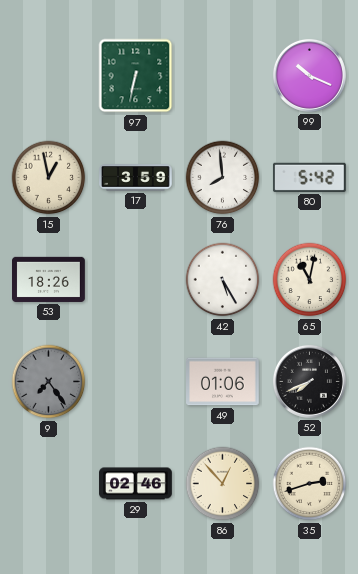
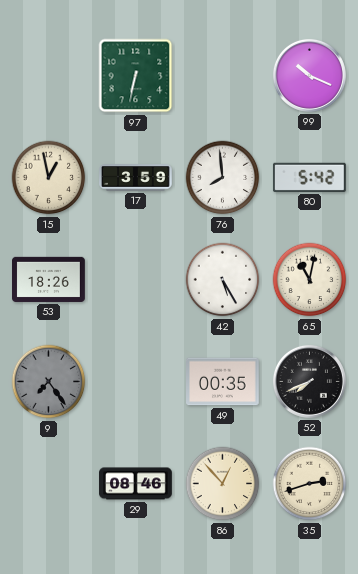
49: 01:06 -> 00:35 (223, 382)
29: 02:46 -> 08:46 (136, 484)
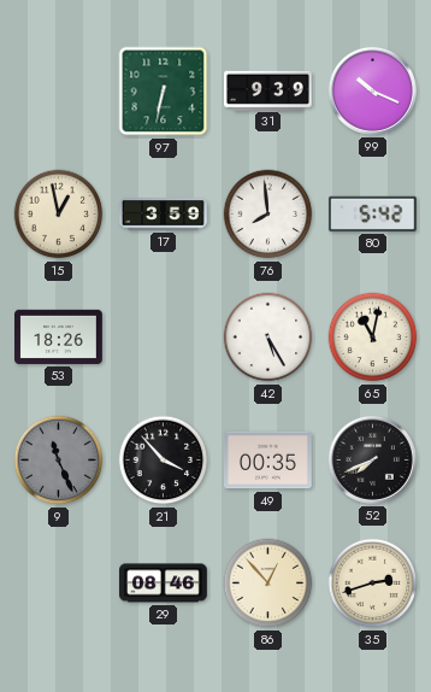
31: none -> 9:39 (268, 90)
9: 7:24 -> 11:26 (59, 461)
21: none -> 3:53 (164, 461)
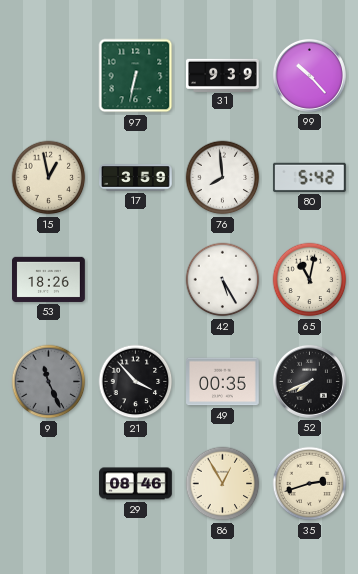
99: 10:19 -> 10:23 (309, 75)
86: 12:53 -> 12:55 (223, 484)
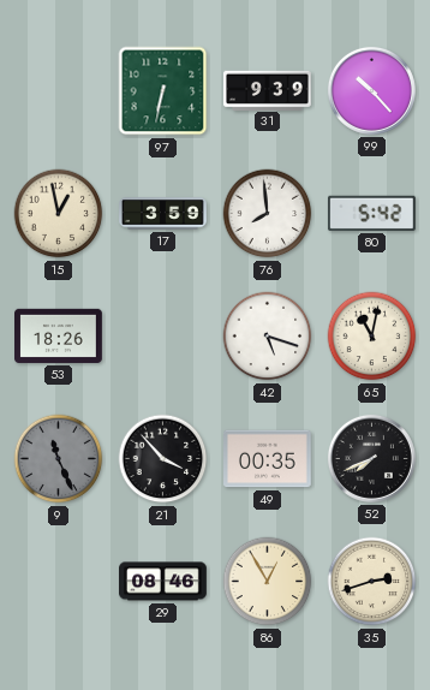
42: 5:25 -> 5:18 (268, 337)
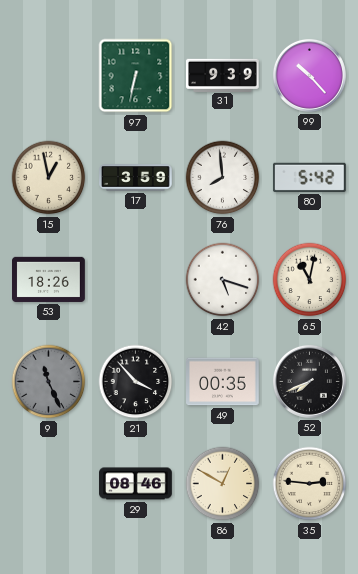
86: 12:55 -> 12:50 (223, 484)
35: 2:42 -> 2:46 (310, 484)
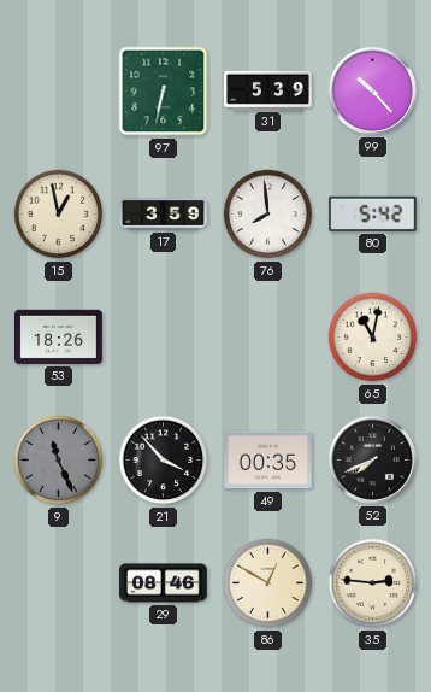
31: 9:39 -> 5:39 (268, 90)
42: 5:18 -> none (223, 280)
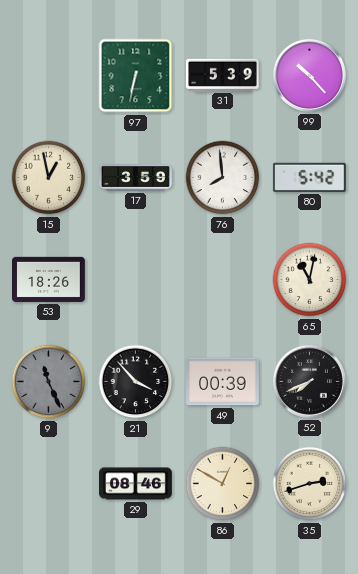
49: 00:35 -> 00:39 (223, 382)
35: 2:46 -> 2:42 (310, 484)
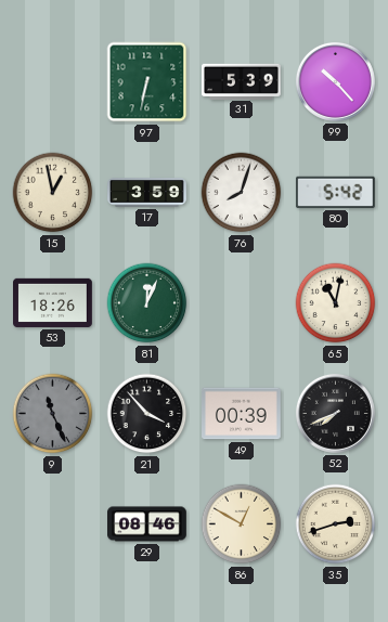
76: 7:59 -> 8:03 (242, 193)
81: none -> 12:04 (147, 303)
